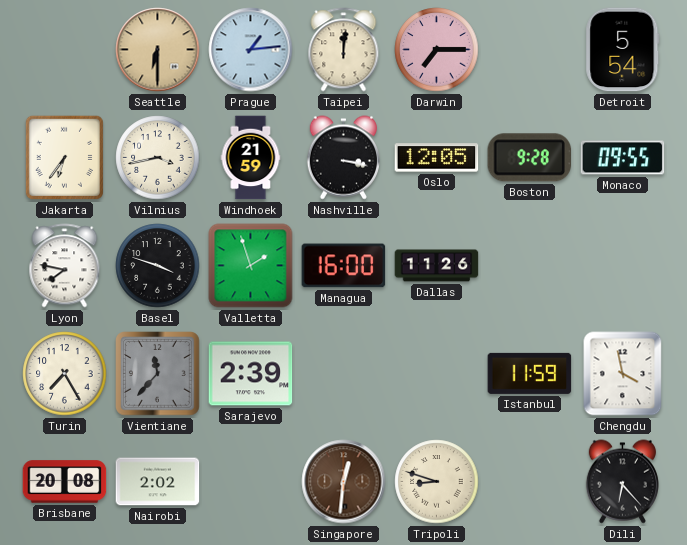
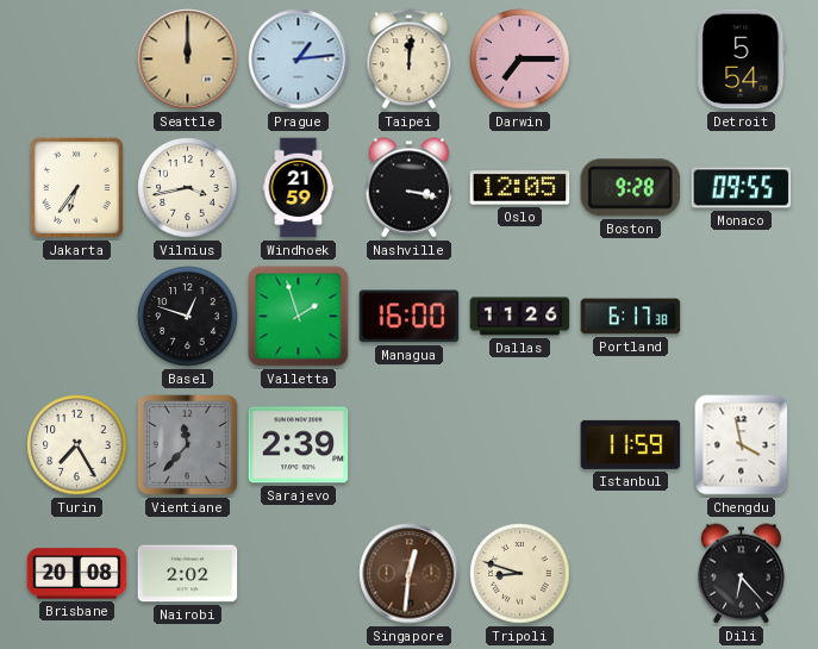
Seattle: 6:30 -> 12:00 (188, 60)
Lyon: 7:47 -> none (65, 266)
Basel: 3:48 -> 12:48 (188, 317)
Portland: none -> 6:17 (631, 317)
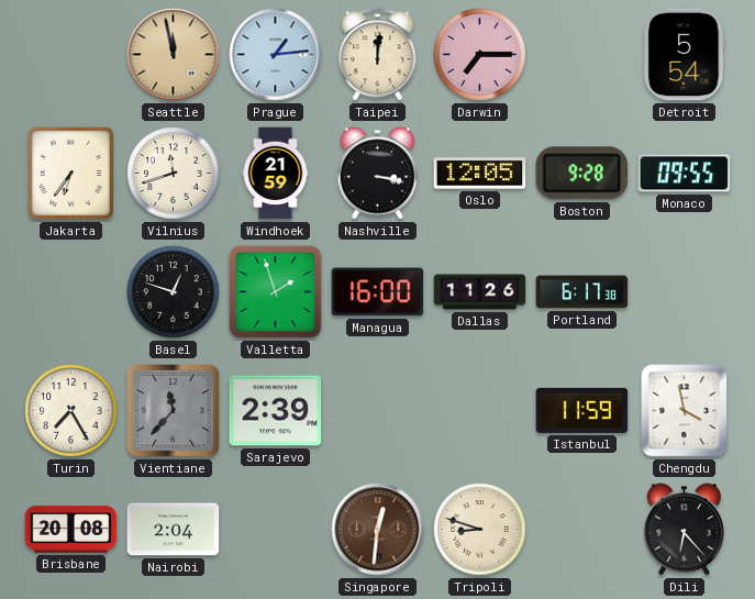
Seattle: 12:00 -> 11:58 (174, 55)
Vilnius: 3:43 -> 11:42 (174, 174)
Nairobi: 2:02 -> 2:04 (174, 530)
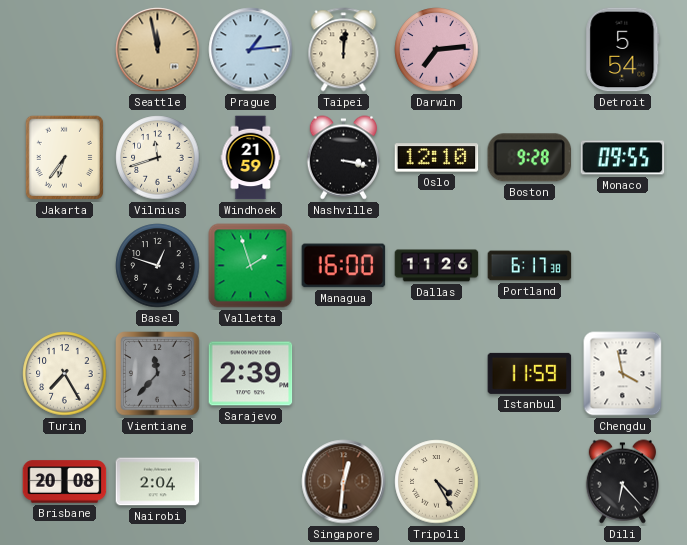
Darwin: 7:15 -> 7:14 (437, 50)
Oslo: 12:05 -> 12:10 (437, 158)
Tripoli: 8:48 -> 4:25 (437, 482)
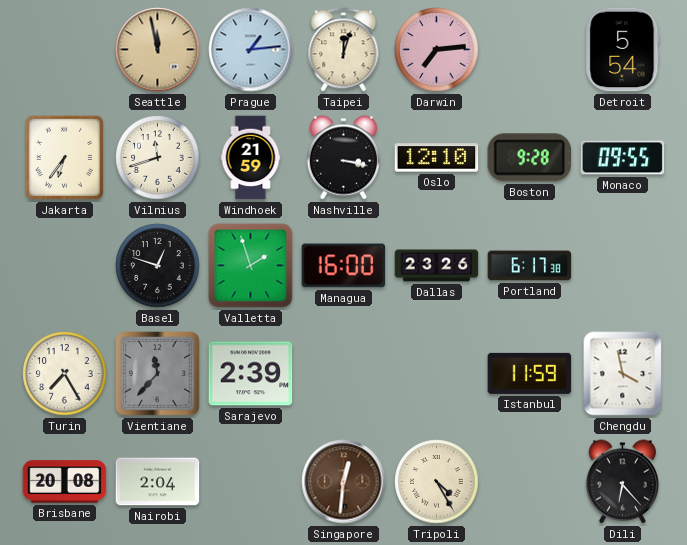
Taipei: 12:01 -> 12:03 (344, 50)
Dallas: 11:26 -> 23:26 (437, 266)
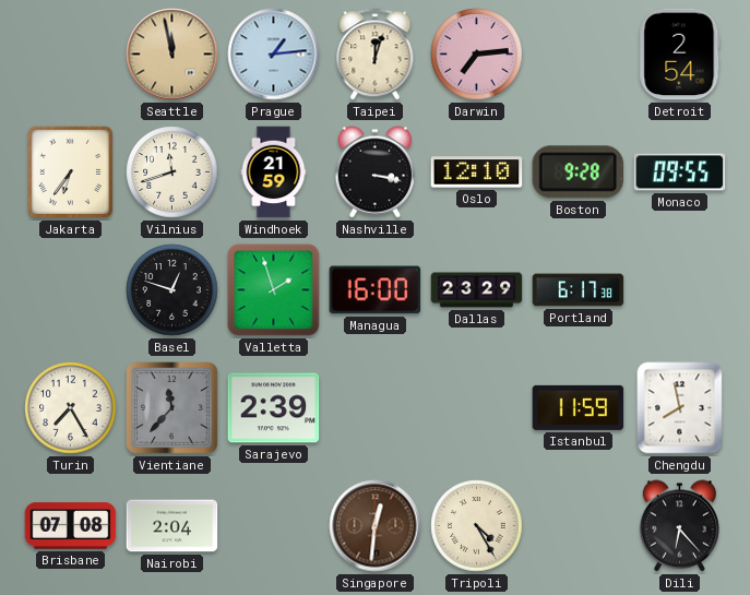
Detroit: 5:54 -> 2:54 (680, 55)
Dallas: 23:26 -> 23:29 (477, 290)
Chengdu: 3:58 -> 7:58 (680, 408)
Brisbane: 20:08 -> 07:08 (71, 526)
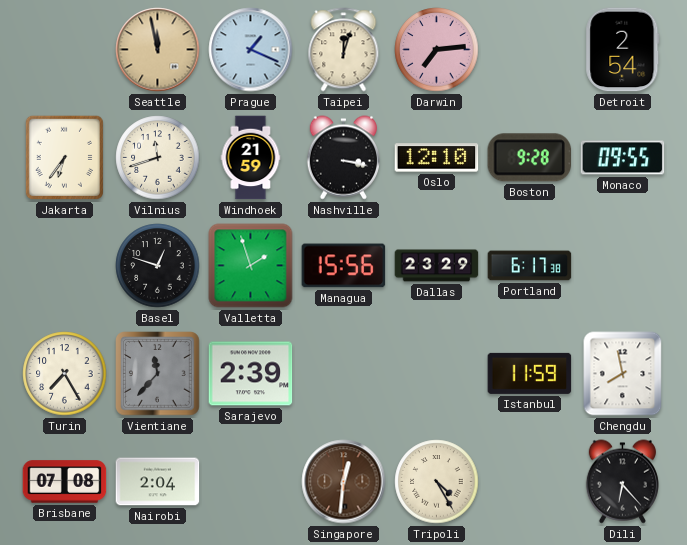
Prague: 1:14 -> 1:19 (251, 50)
Managua: 16:00 -> 15:56 (344, 266)
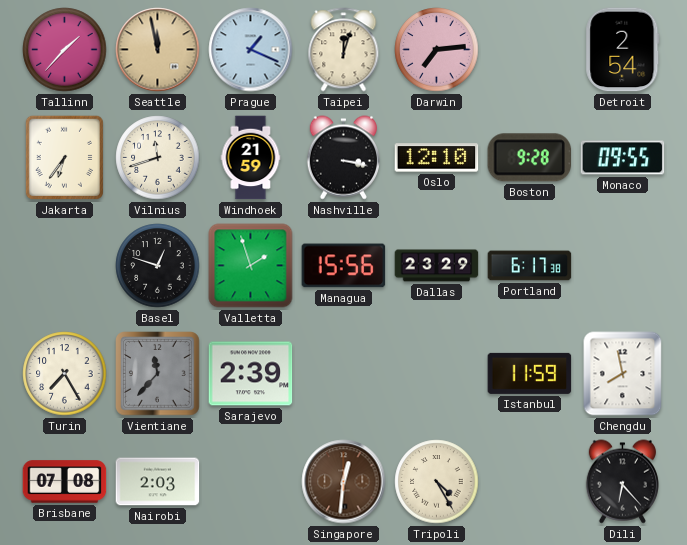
Tallinn: none -> 1:37 (65, 50)
Nairobi: 2:04 -> 2:03 (158, 482)
